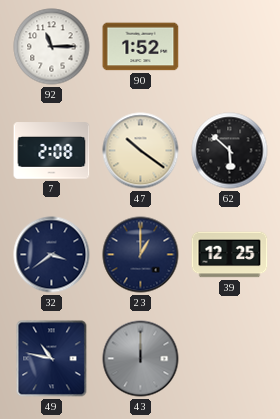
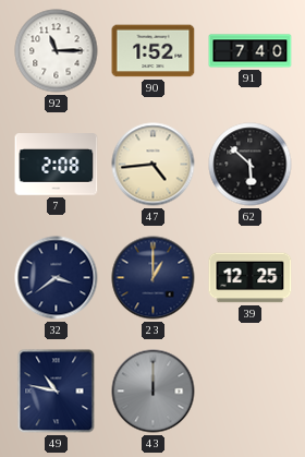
91: none -> 7:40 (251, 51)
47: 10:21 -> 4:44 (154, 165)
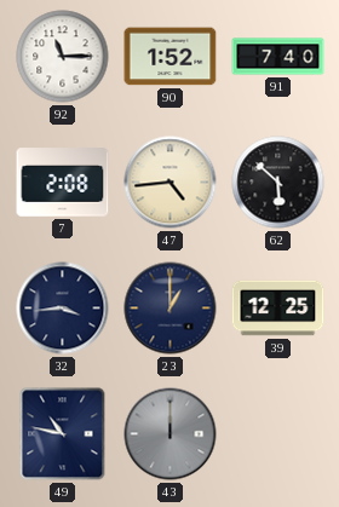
32: 3:39 -> 3:44 (63, 309)
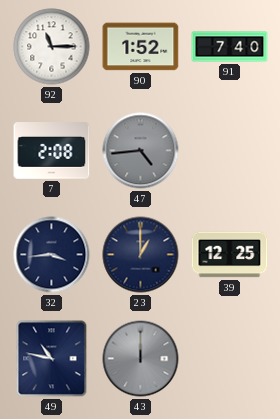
47 dial: cream -> grey (141, 151)
62: 5:52 -> none (278, 183)
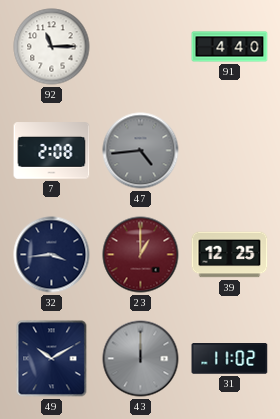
90: 1:52 -> none (141, 47)
91: 7:40 -> 4:40 (230, 47)
23 dial: navy -> burgundy (141, 255)
49: 10:47 -> 10:10 (52, 359)
31: none -> 11:02 (230, 359)
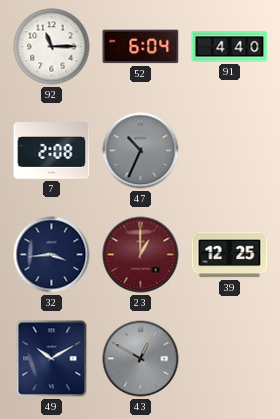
52: none -> 6:04 (141, 47)
47: 4:44 -> 10:34 (141, 151)
43: 12:00 -> 12:50 (141, 359)
31: 11:02 -> none (230, 359)
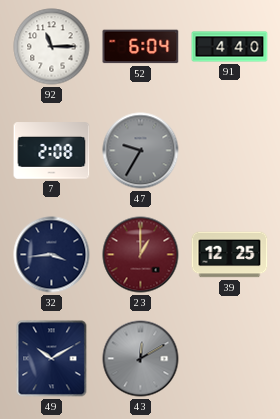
47: 10:34 -> 9:35 (141, 151)
43: 12:50 -> 12:10 (141, 359)
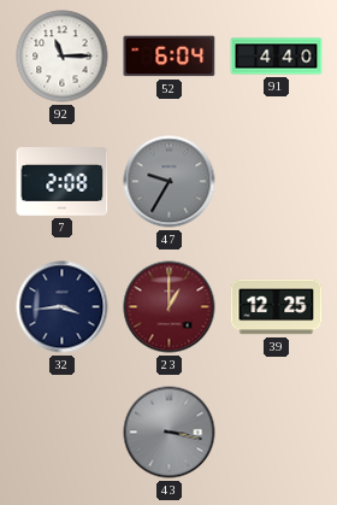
49: 10:10 -> none (52, 359)
43: 12:10 -> 3:17 (170, 433)
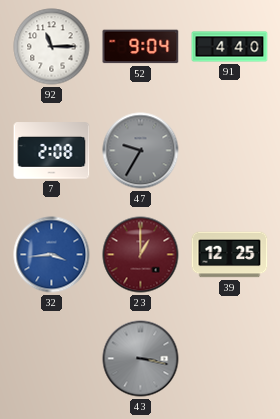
52: 6:04 -> 9:04 (141, 47)
32 dial: navy -> blue (52, 255)
